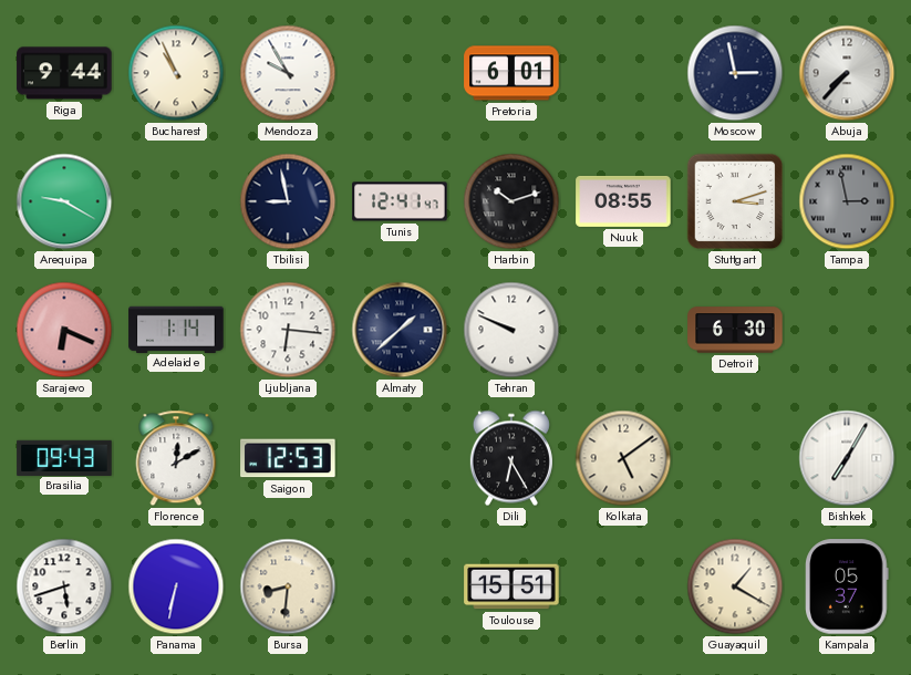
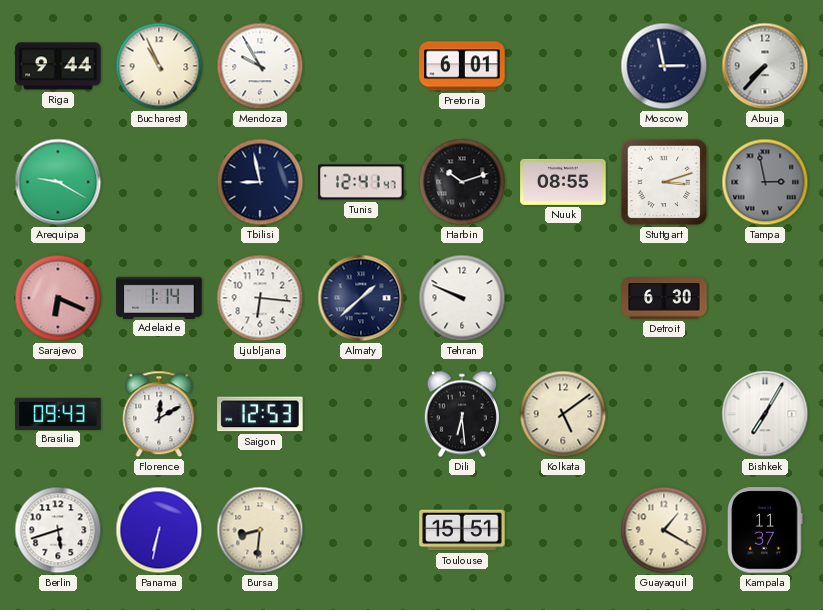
Dili: 6:25 -> 6:29 (462, 414)
Kampala: 05:37 -> 11:37 (765, 530)
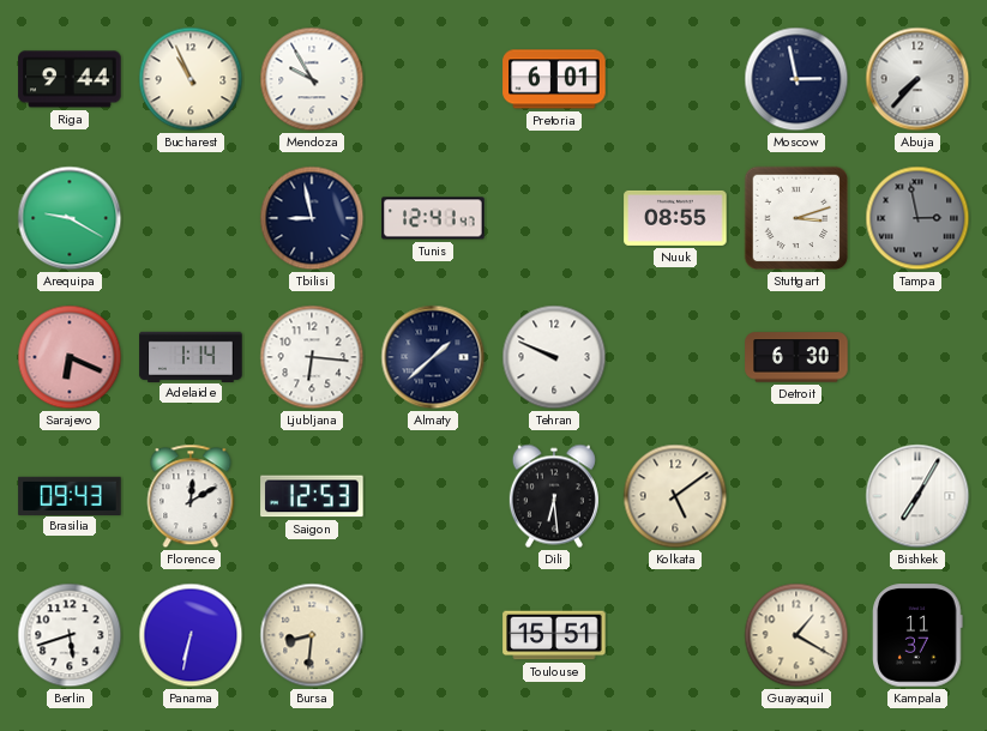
Harbin: 10:12 -> none (462, 182)
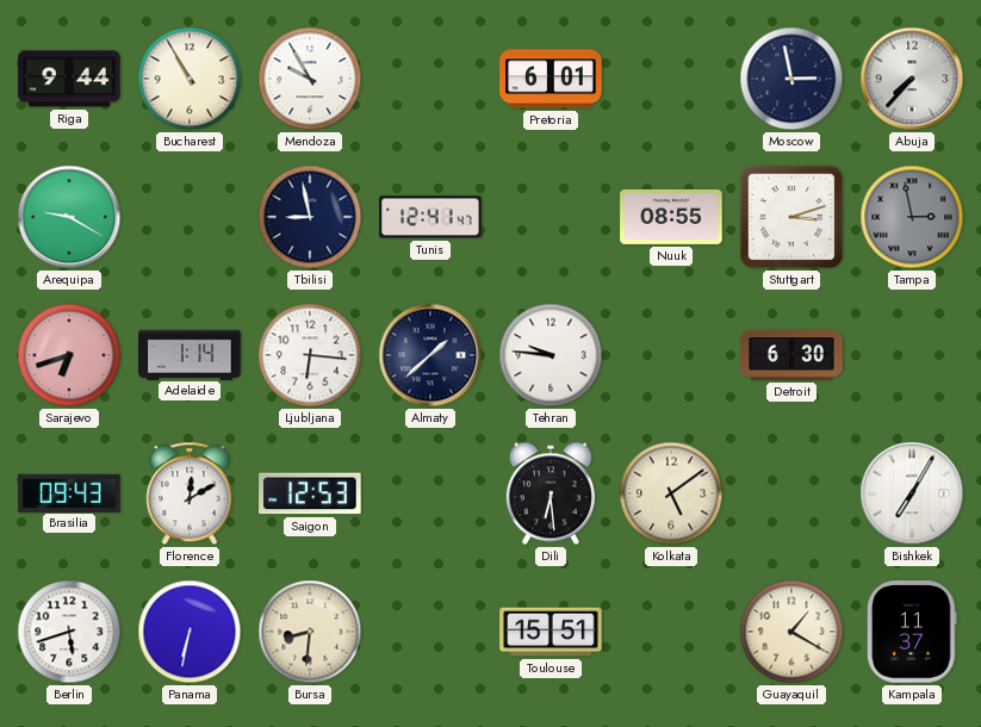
Bucharest: 10:56 -> 10:55 (190, 79)
Sarajevo: 6:19 -> 6:42 (69, 355)
Tehran: 9:49 -> 9:46 (551, 355)
